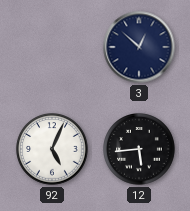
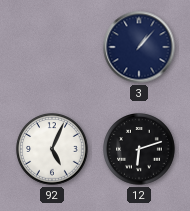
3: 12:52 -> 1:07 (139, 47)
12: 5:44 -> 6:12 (139, 149)
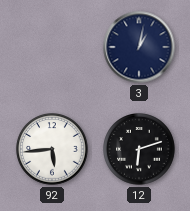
3: 1:07 -> 1:02 (139, 47)
92: 5:04 -> 5:44 (52, 149)
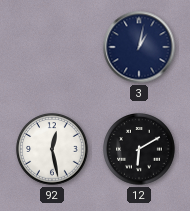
92: 5:44 -> 12:28 (52, 149)
12: 6:12 -> 6:10 (139, 149)
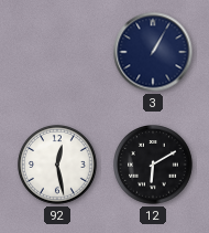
3: 1:02 -> 1:05 (153, 52)
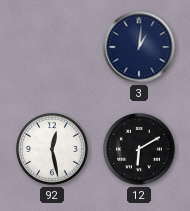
3: 1:05 -> 1:01 (139, 47)
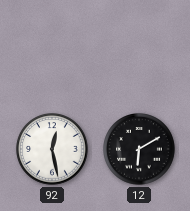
3: 1:01 -> none (139, 47)
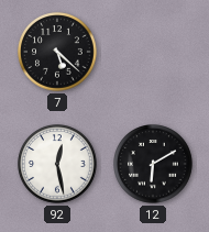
7: none -> 5:22 (57, 52)
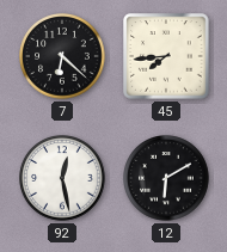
7: 5:22 -> 6:22 (62, 56)
45: none -> 7:44 (166, 56)
